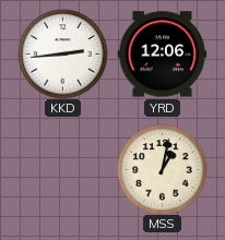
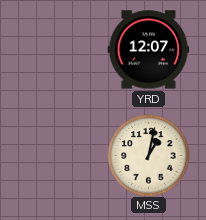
KKD: 2:44 -> none (62, 53)
YRD: 12:06 -> 12:07 (148, 50)
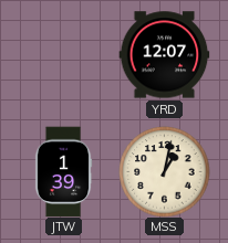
JTW: none -> 1:39 (63, 171)
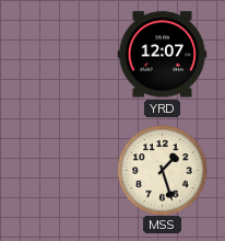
JTW: 1:39 -> none (63, 171)
MSS: 1:02 -> 1:27 (162, 170)
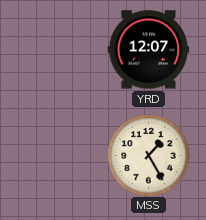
MSS: 1:27 -> 1:25 (148, 155)
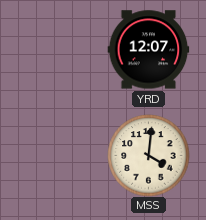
MSS: 1:25 -> 4:01 (148, 155)
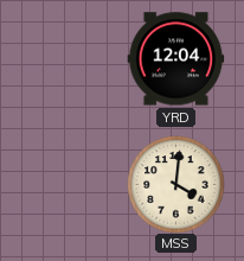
YRD: 12:07 -> 12:04 (175, 59)
